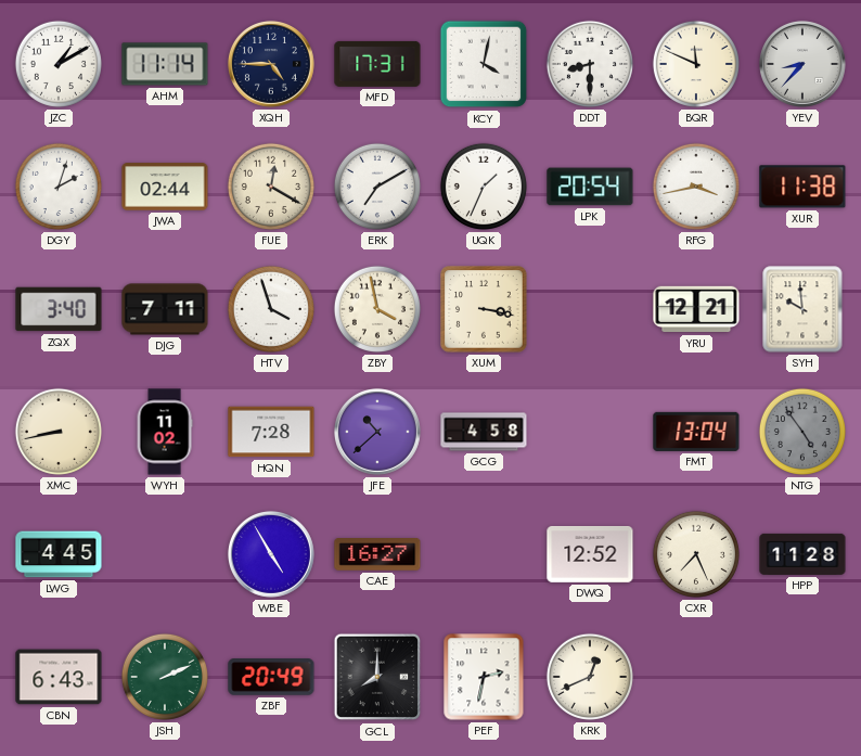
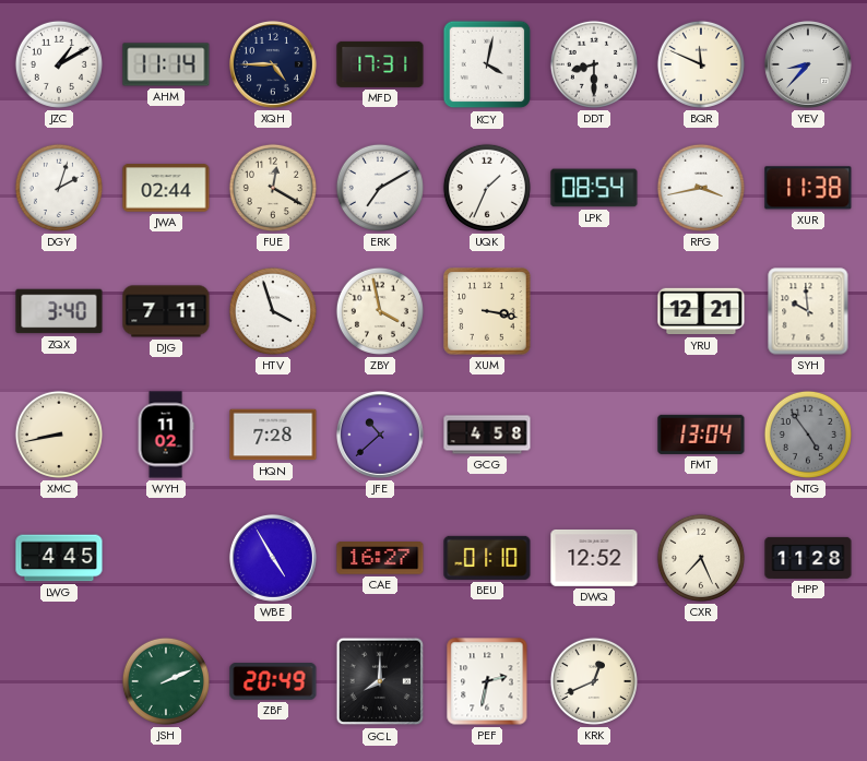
LPK: 20:54 -> 08:54 (594, 188)
BEU: none -> 01:10 (487, 558)
CBN: 6:43 -> none (59, 677)
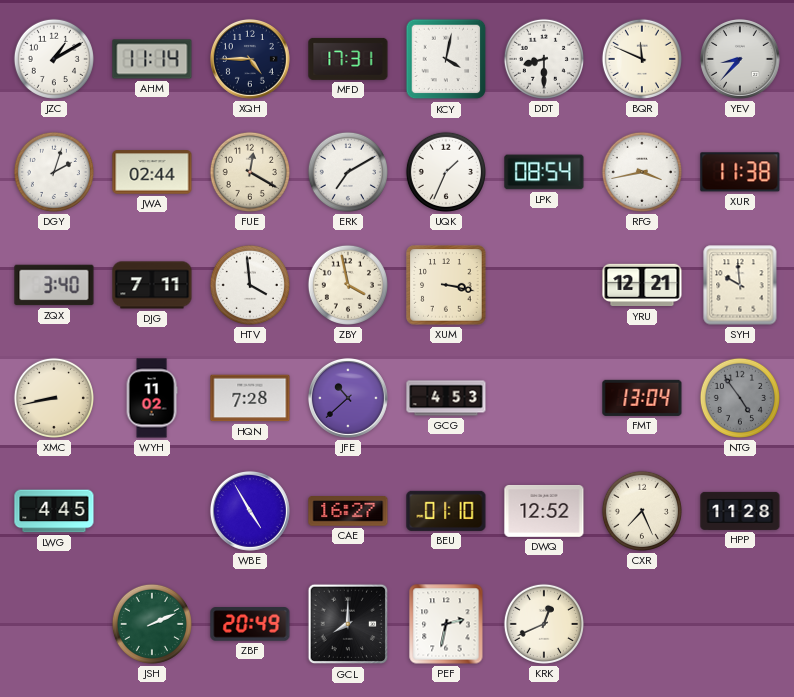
HTV: 3:57 -> 3:59 (250, 285)
GCG: 4:58 -> 4:53 (446, 398)
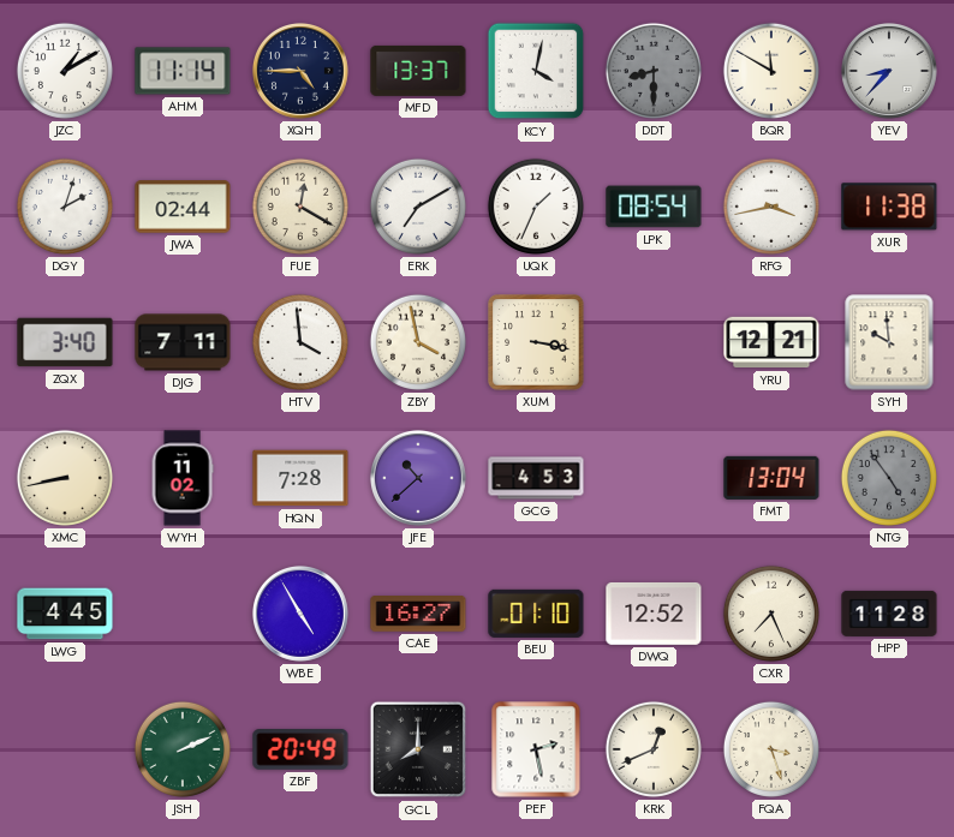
MFD: 17:31 -> 13:37 (418, 71)
DDT dial: white -> grey (654, 71)
BQR: 11:49 -> 11:50 (771, 71)
PEF: 2:32 -> 2:28 (536, 749)
FQA: none -> 3:27 (771, 749)
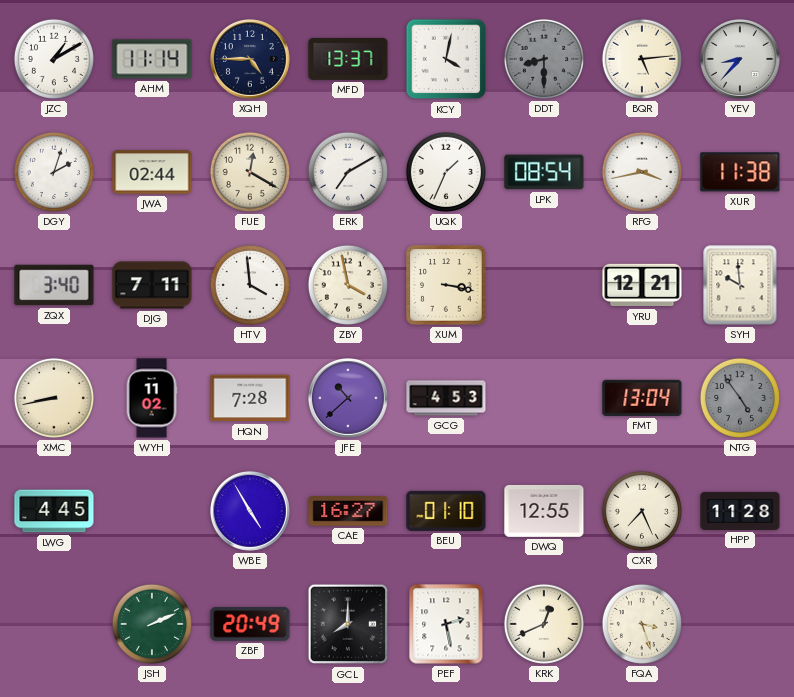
BQR: 11:50 -> 5:14 (642, 59)
DWQ: 12:52 -> 12:55 (544, 511)
